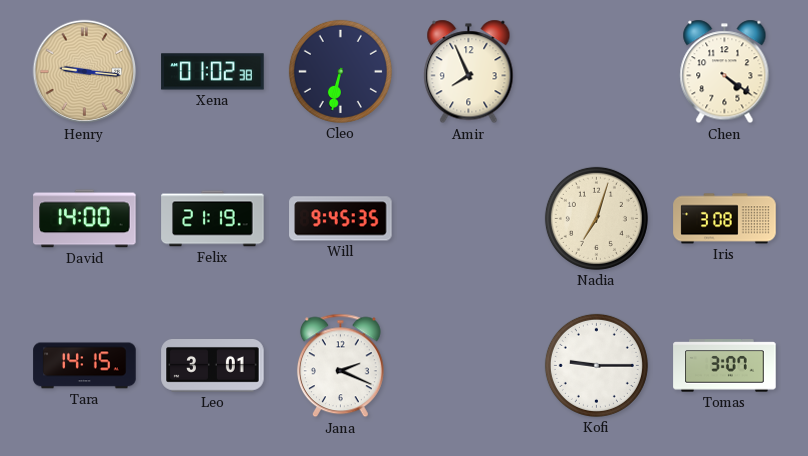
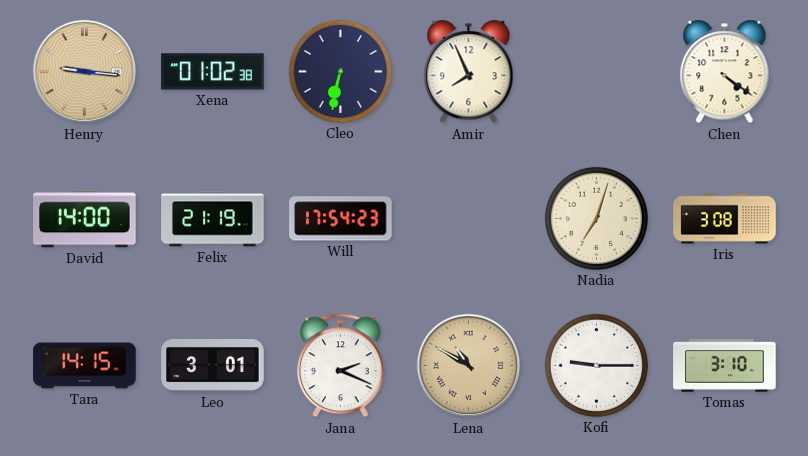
Will: 9:45 -> 17:54 (341, 219)
Lena: none -> 10:50 (469, 366)
Tomas: 3:07 -> 3:10 (725, 366)
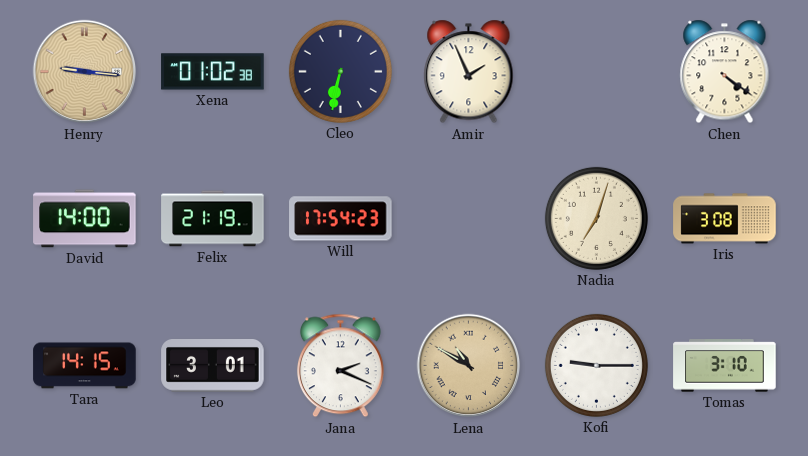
Amir: 7:56 -> 1:56 (469, 72)
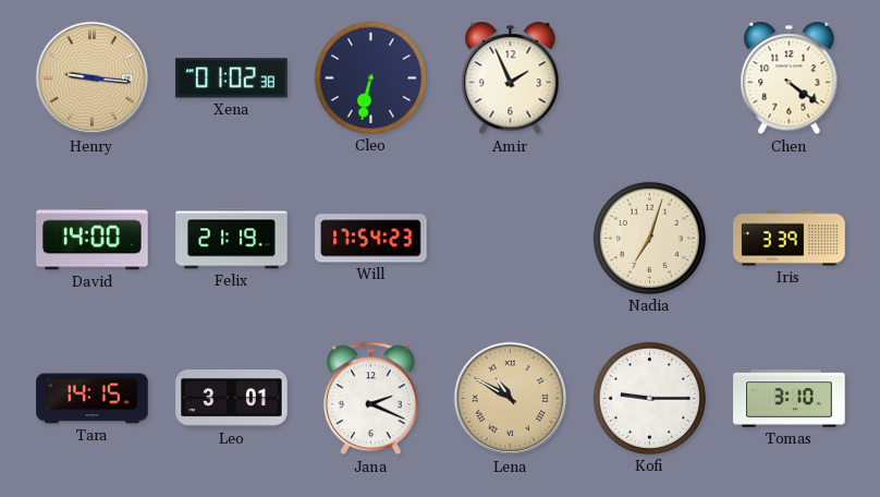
Iris: 3:08 -> 3:39 (790, 239)
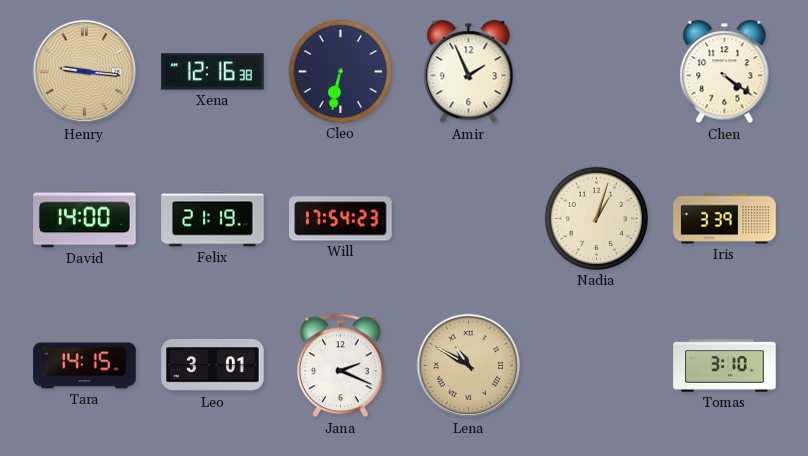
Xena: 01:02 -> 12:16 (213, 72)
Nadia: 7:03 -> 1:03 (596, 218)
Kofi: 9:15 -> none (649, 398)
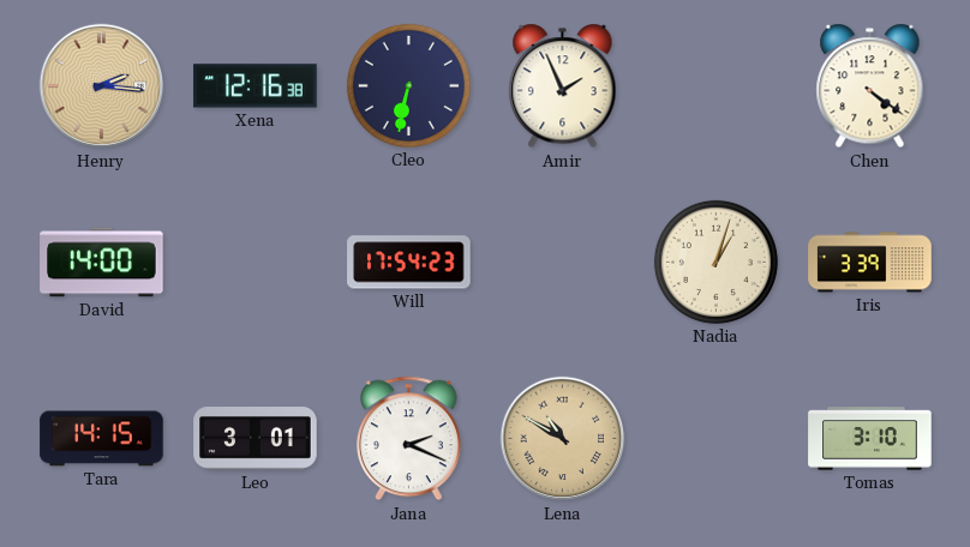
Henry: 9:16 -> 2:16 (102, 86)
Felix: 21:19 -> none (213, 219)
